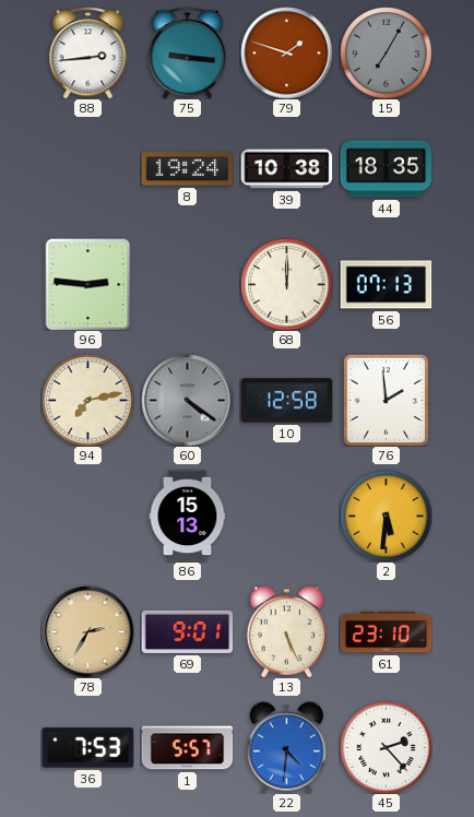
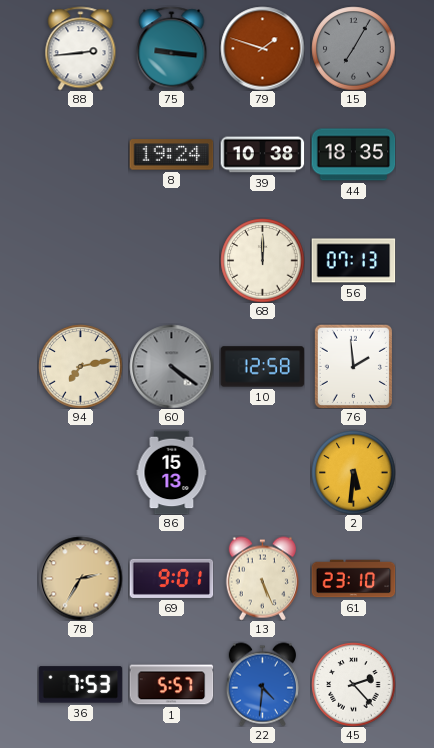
96: 2:46 -> none (88, 284)
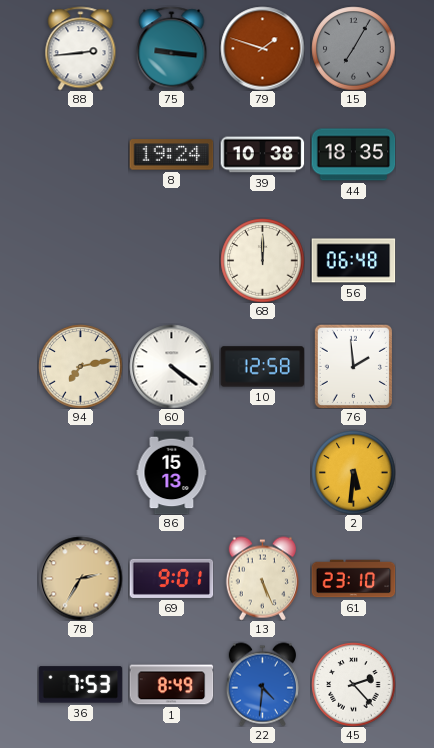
56: 07:13 -> 06:48 (353, 261)
60 dial: grey -> white (171, 366)
1: 5:57 -> 8:49 (171, 685)
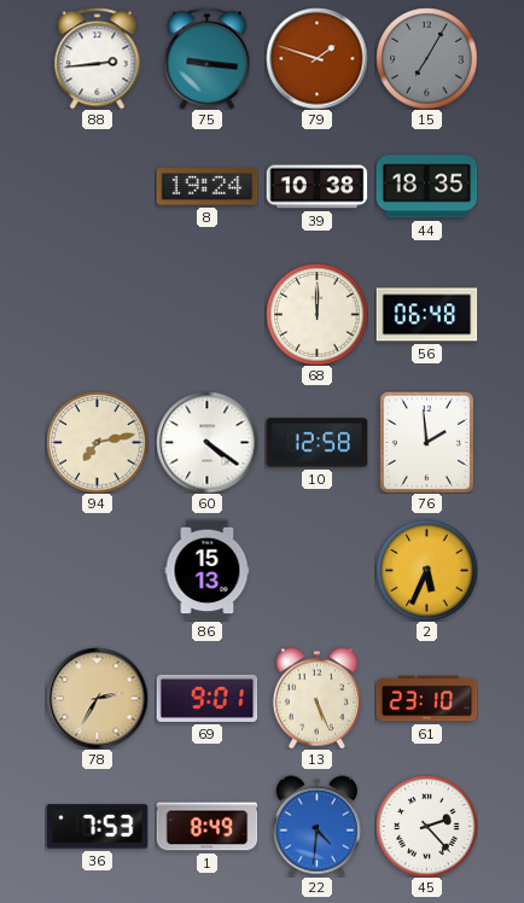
2: 5:31 -> 5:34 (426, 570)
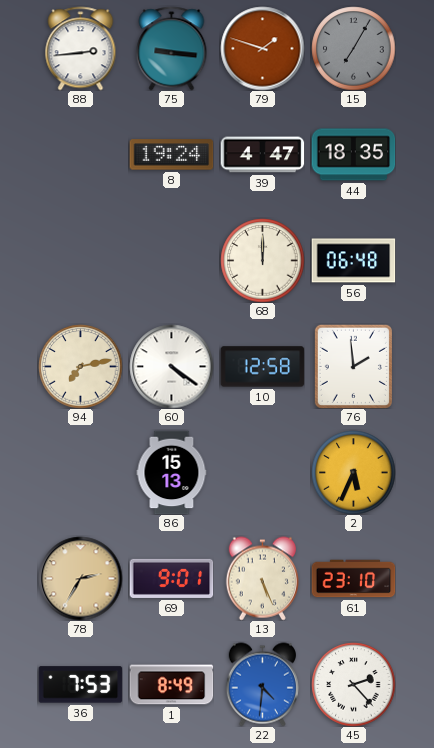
39: 10:38 -> 4:47 (262, 155)
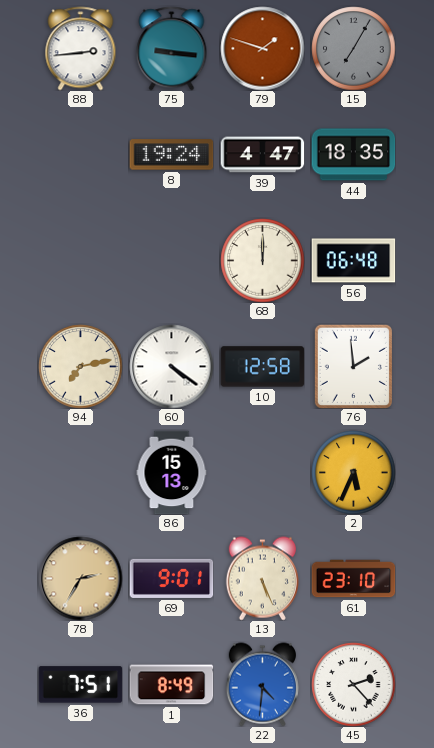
36: 7:53 -> 7:51 (80, 685)
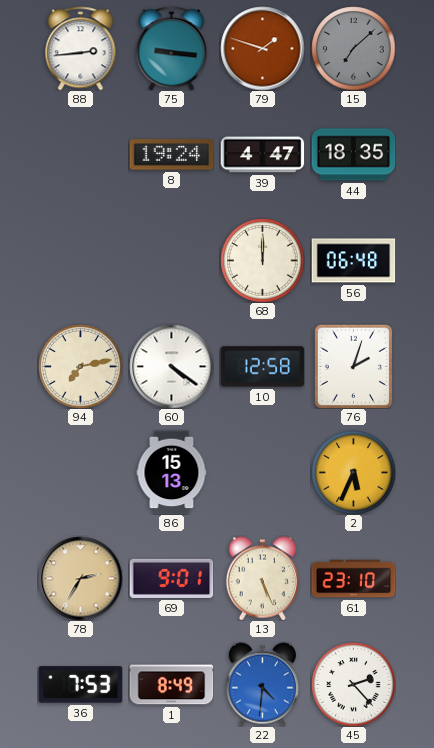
15: 7:05 -> 7:08 (353, 48)
76: 1:59 -> 2:03 (353, 366)
36: 7:51 -> 7:53 (80, 685)
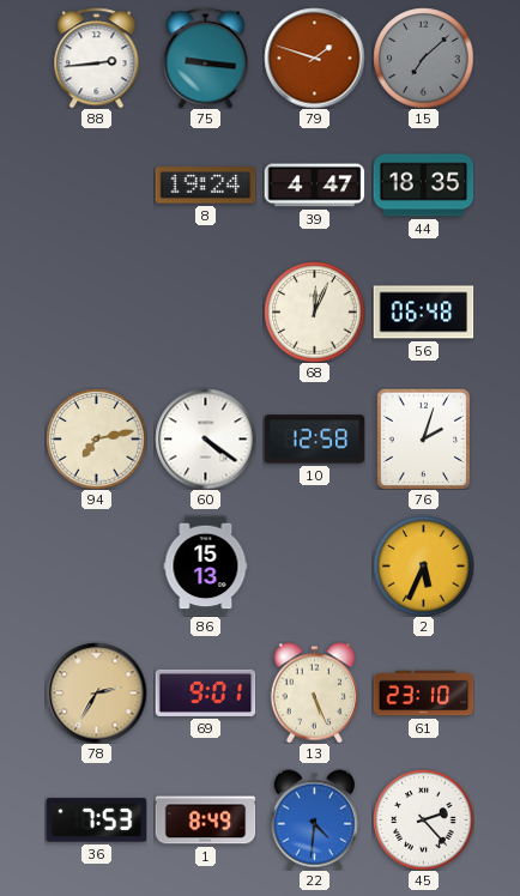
68: 12:00 -> 12:04 (314, 311)
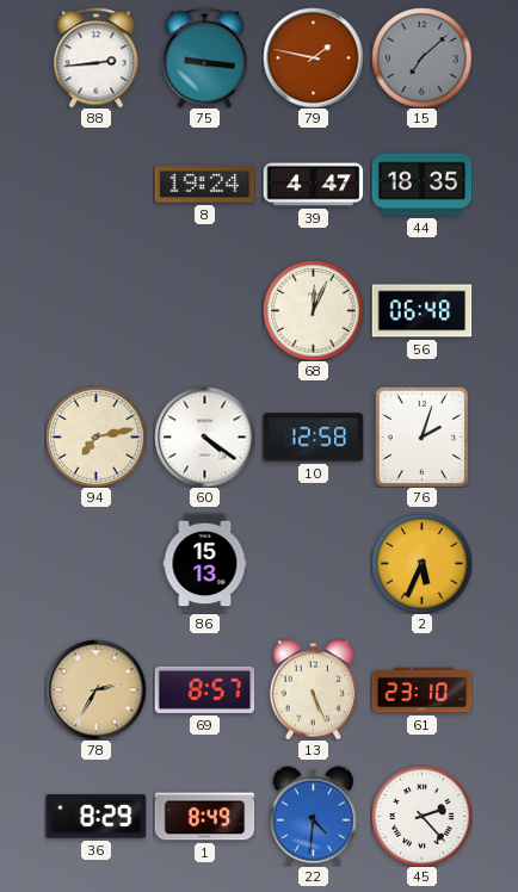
79: 1:48 -> 1:47 (313, 57)
69: 9:01 -> 8:57 (204, 689)
36: 7:53 -> 8:29 (95, 817)
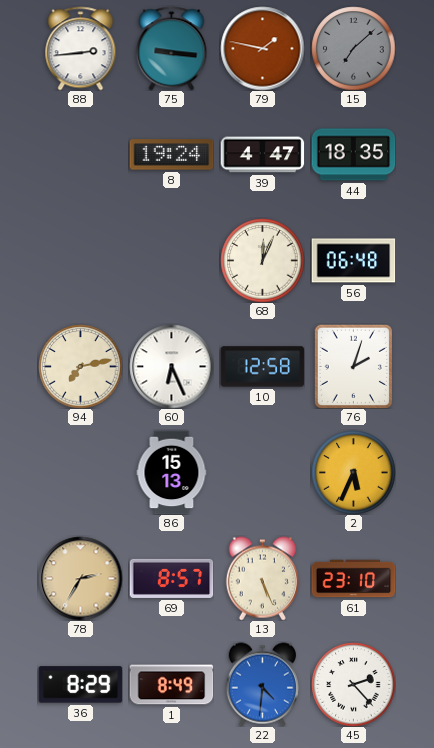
60: 4:21 -> 6:26 (171, 366)
